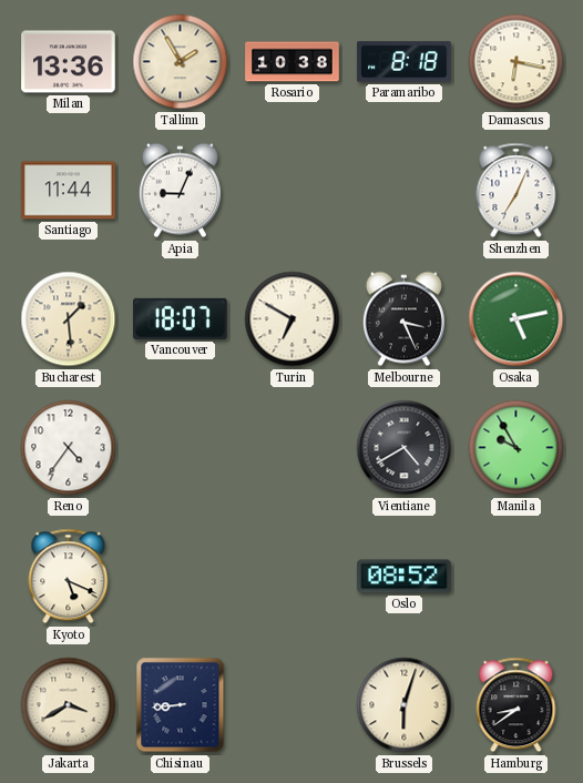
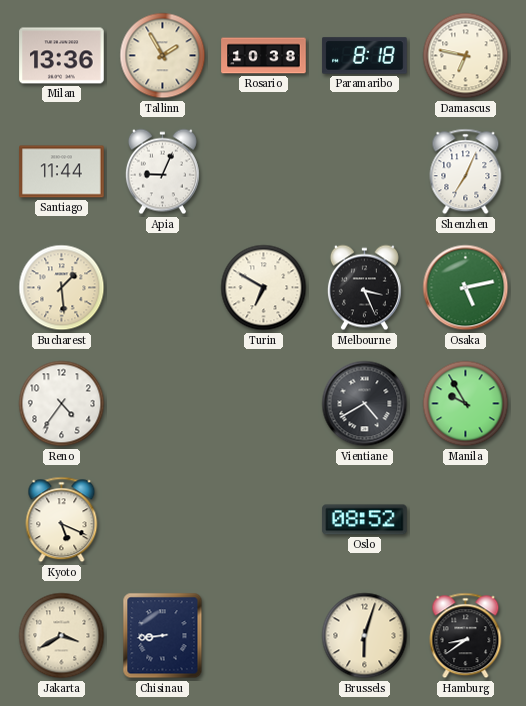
Damascus: 6:17 -> 6:47 (466, 56)
Vancouver: 18:07 -> none (181, 318)
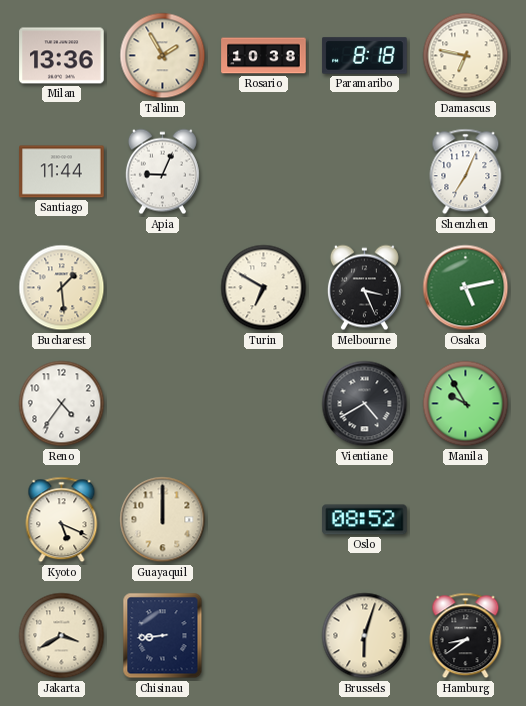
Guayaquil: none -> 12:00 (163, 520)
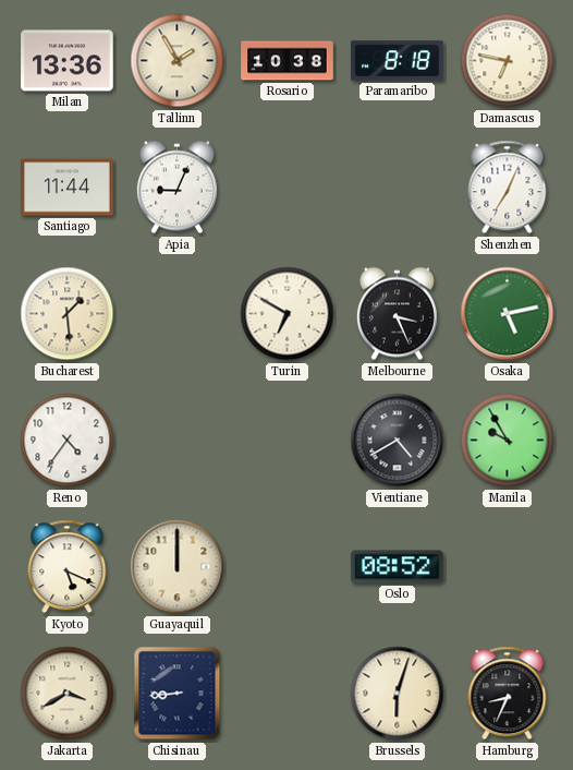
Hamburg: 8:39 -> 8:34 (508, 694)
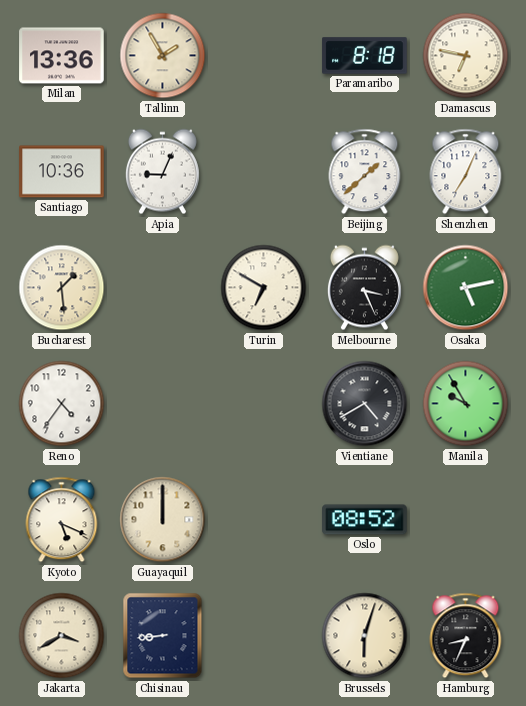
Rosario: 10:38 -> none (288, 61)
Santiago: 11:44 -> 10:36 (62, 172)
Beijing: none -> 1:38 (365, 172)
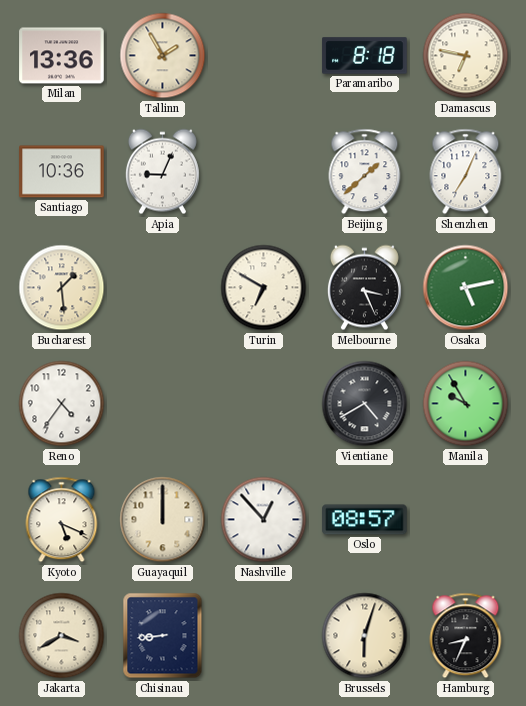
Nashville: none -> 12:53 (264, 520)
Oslo: 08:52 -> 08:57 (365, 520)
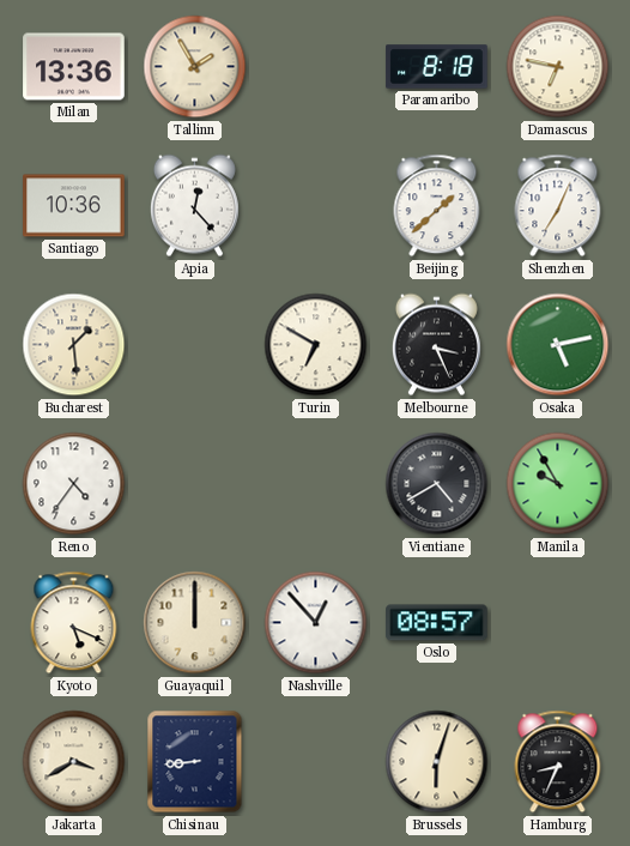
Apia: 9:04 -> 12:23 (194, 206)
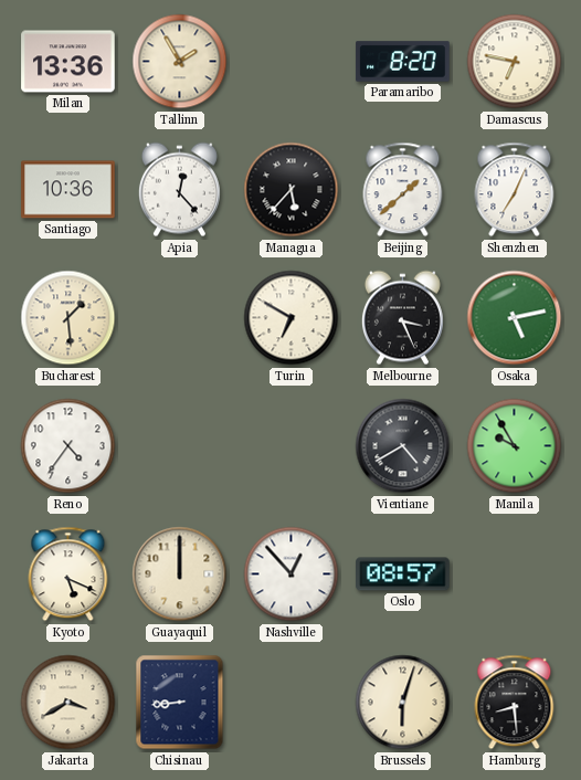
Paramaribo: 8:18 -> 8:20 (403, 62)
Managua: none -> 5:37 (292, 190)
Hamburg: 8:34 -> 8:29 (515, 703)
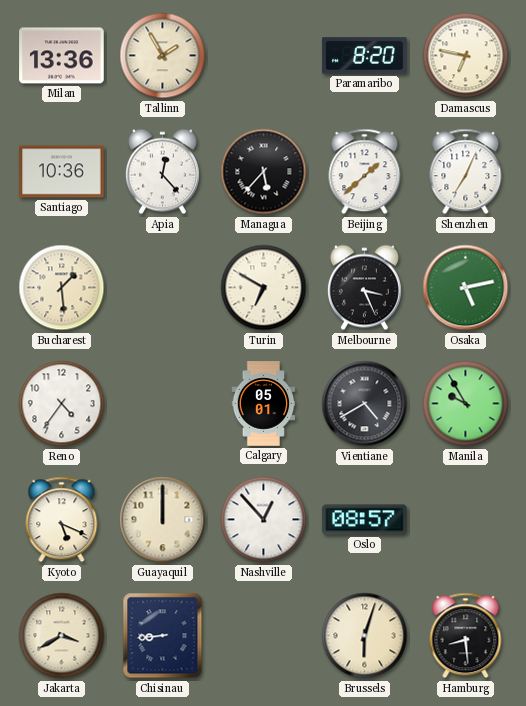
Calgary: none -> 05:01 (264, 404)
